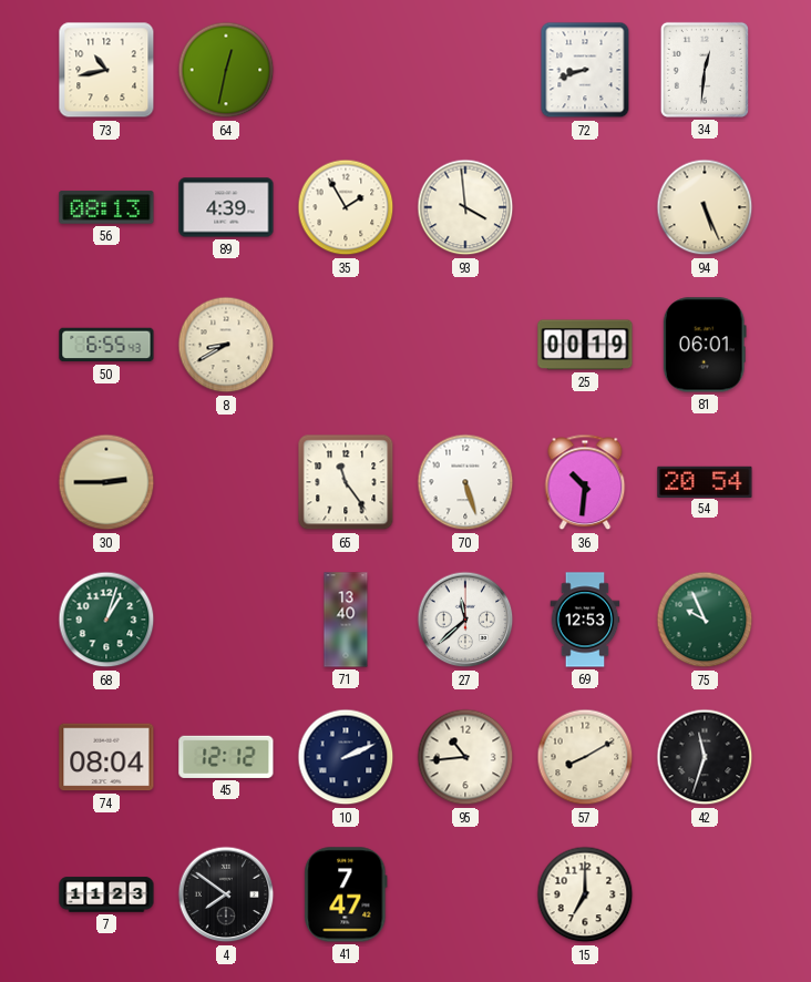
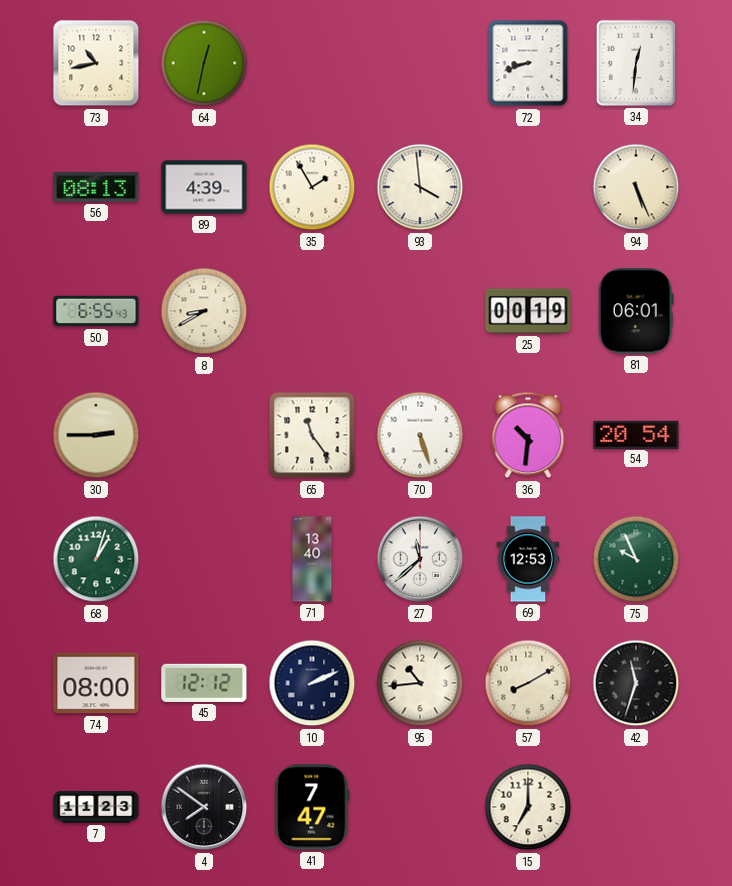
74: 08:04 -> 08:00 (96, 683)
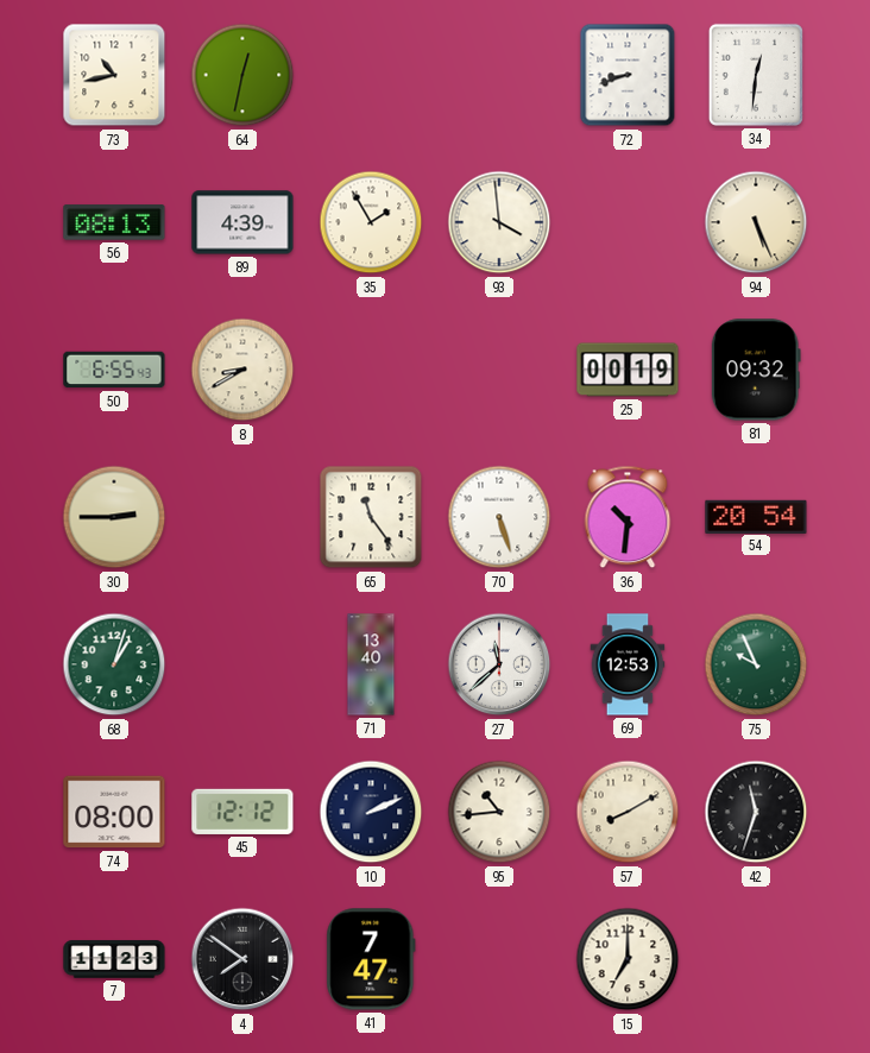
81: 06:01 -> 09:32 (756, 370)
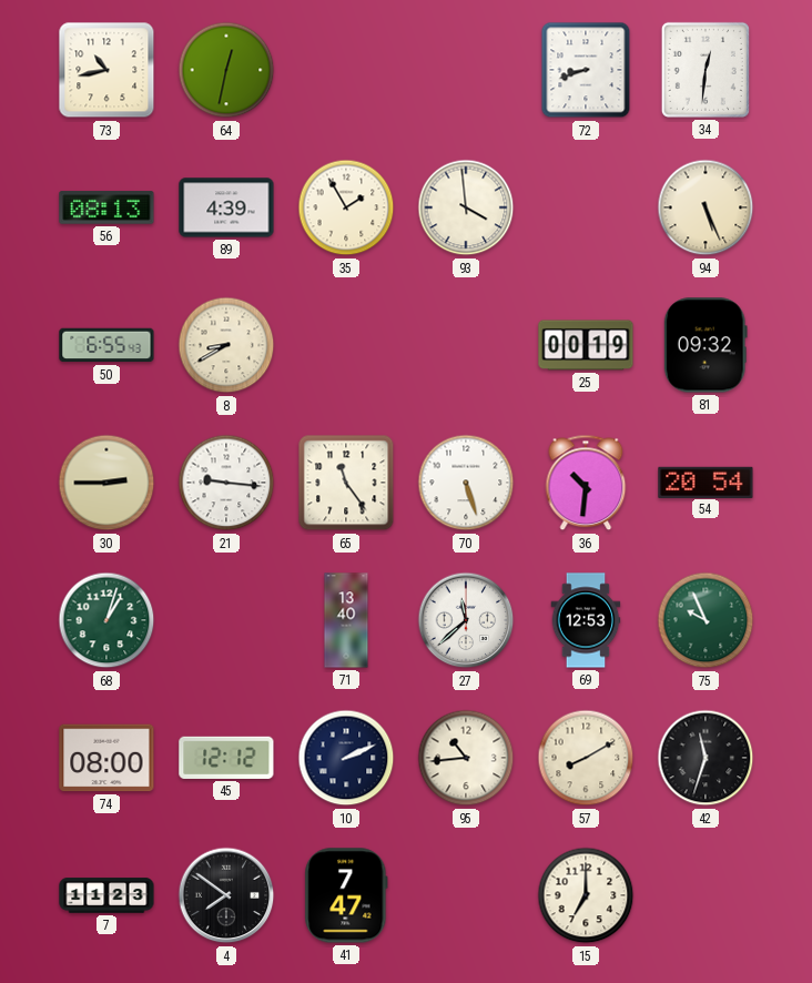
21: none -> 9:16 (226, 483)
